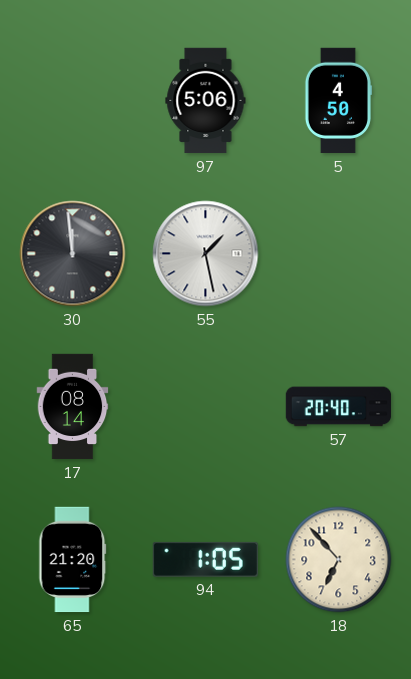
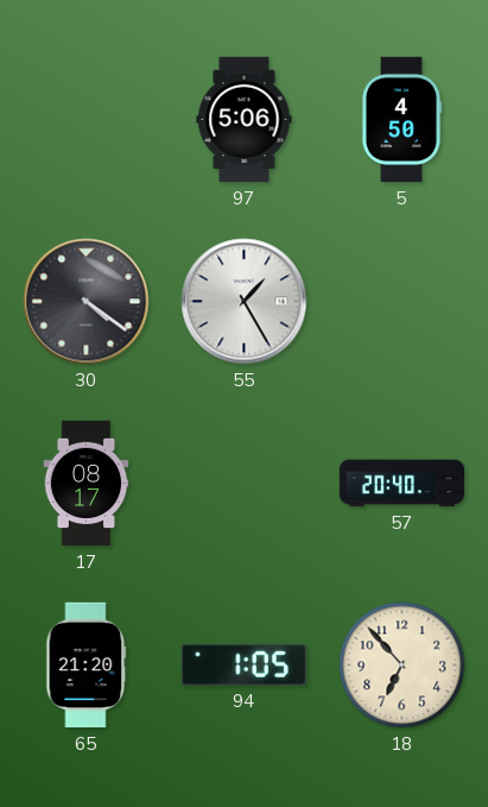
30: 11:59 -> 4:21 (87, 302)
55: 1:28 -> 1:25 (245, 302)
17: 08:14 -> 08:17 (87, 484)
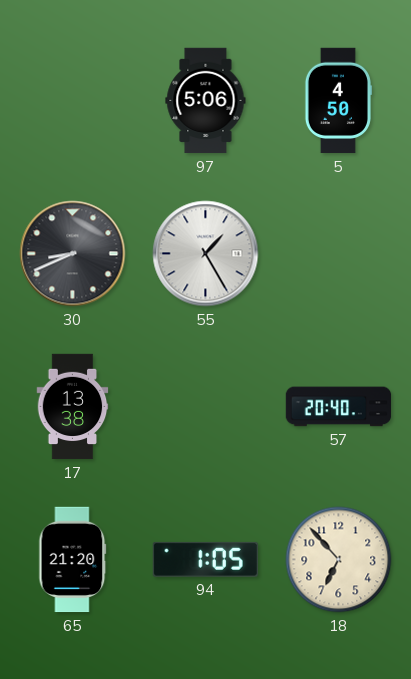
30: 4:21 -> 8:41 (73, 254)
17: 08:17 -> 13:38 (73, 407)
